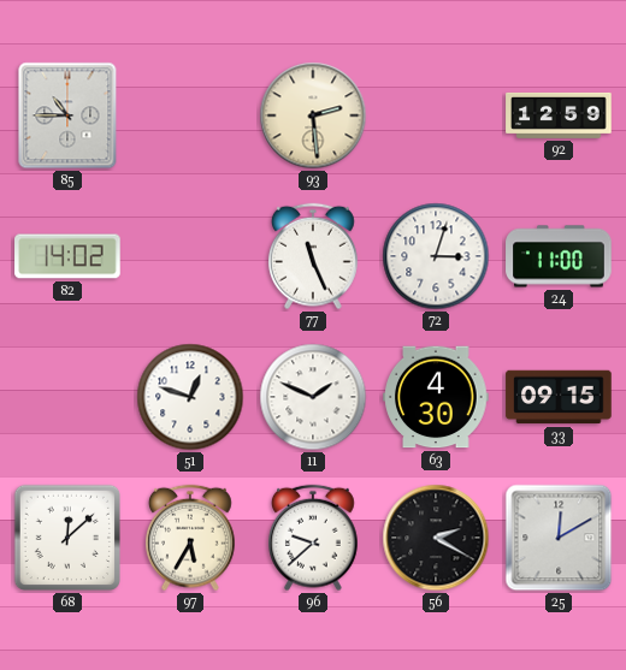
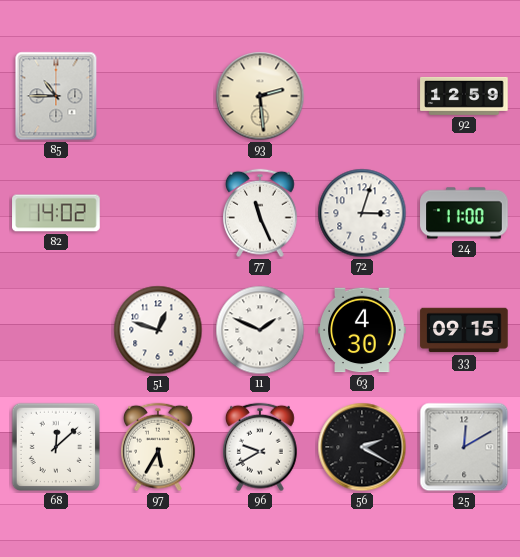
96: 9:38 -> 9:40 (261, 447)
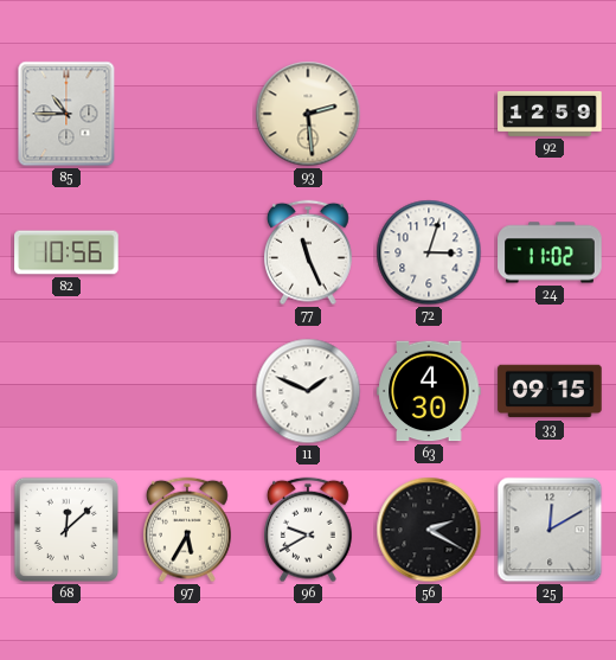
82: 14:02 -> 10:56 (66, 252)
24: 11:00 -> 11:02 (550, 252)
51: 12:48 -> none (158, 330)
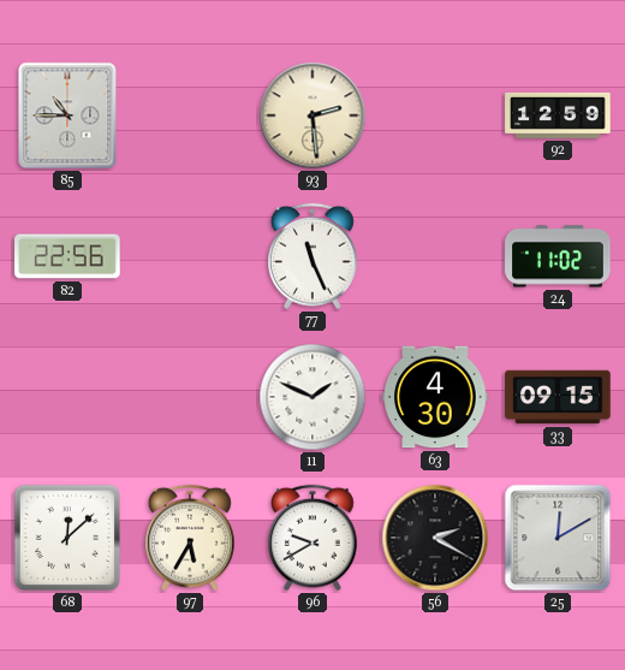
82: 10:56 -> 22:56 (67, 256)
72: 3:03 -> none (429, 252)
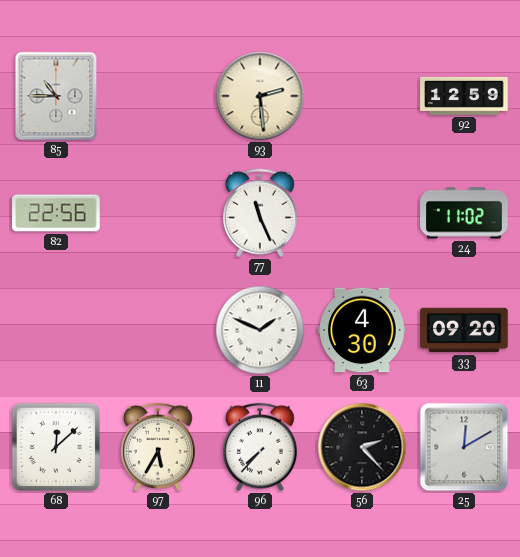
33: 09:15 -> 09:20 (464, 330)
96: 9:40 -> 7:37 (261, 447)
56: 2:20 -> 2:23 (362, 447)
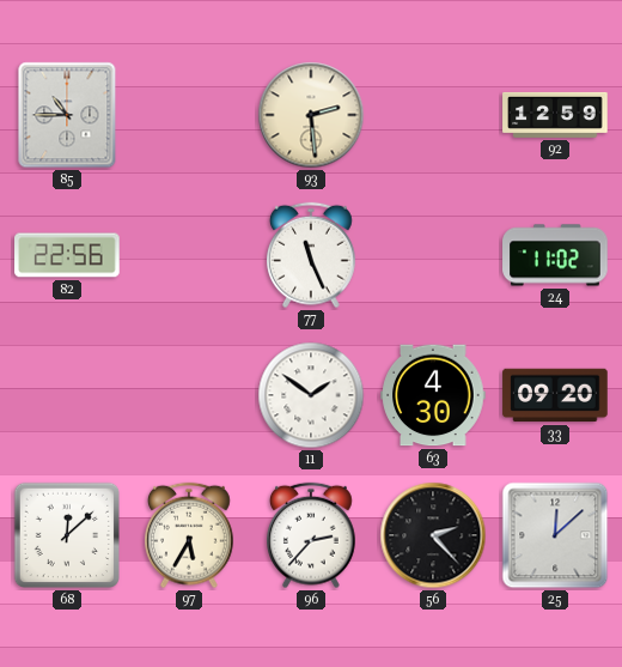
11: 1:49 -> 1:51 (311, 395)
96: 7:37 -> 2:37 (312, 535)
25: 12:10 -> 12:08 (555, 535)
